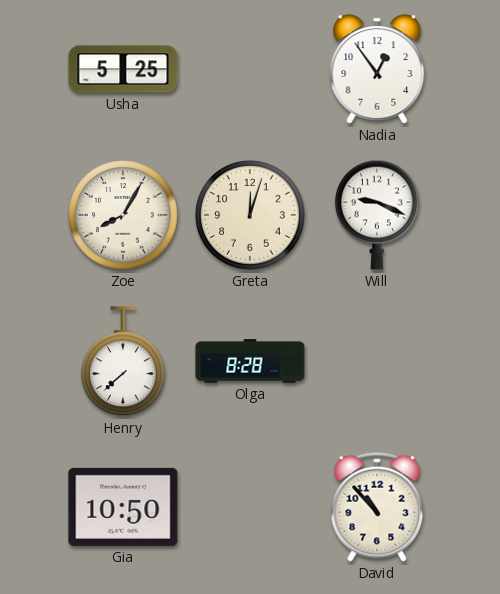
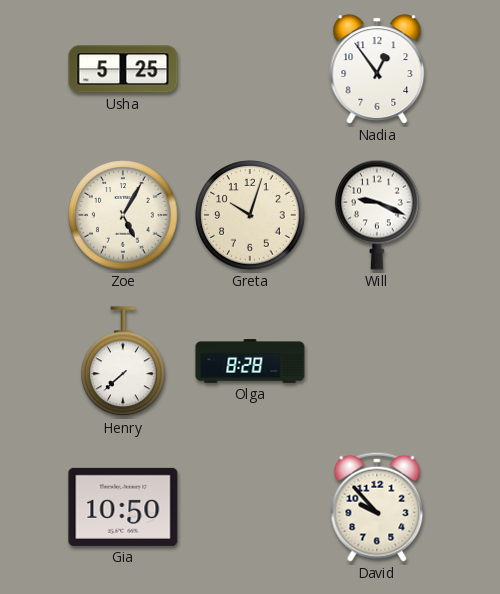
Zoe: 8:05 -> 5:05 (123, 215)
Greta: 12:03 -> 10:03 (250, 215)
David: 10:53 -> 9:53 (377, 507)
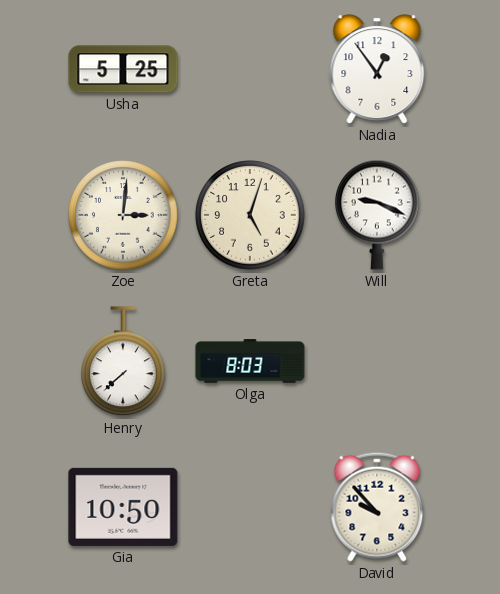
Zoe: 5:05 -> 3:01 (123, 215)
Greta: 10:03 -> 5:03 (250, 215)
Olga: 8:28 -> 8:03 (250, 361)
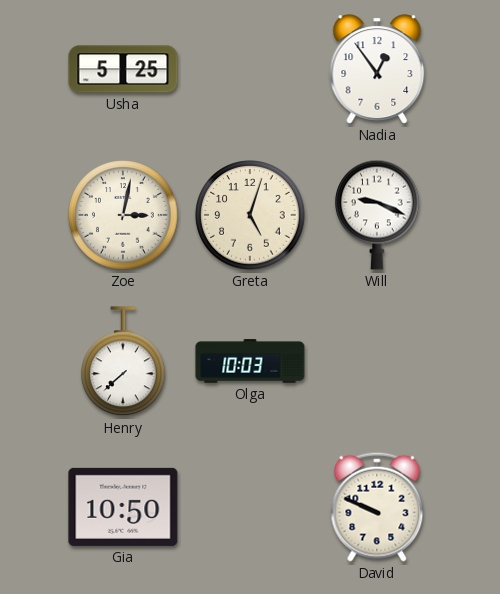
Zoe: 3:01 -> 3:02 (123, 215)
Olga: 8:03 -> 10:03 (250, 361)
David: 9:53 -> 9:49 (377, 507)
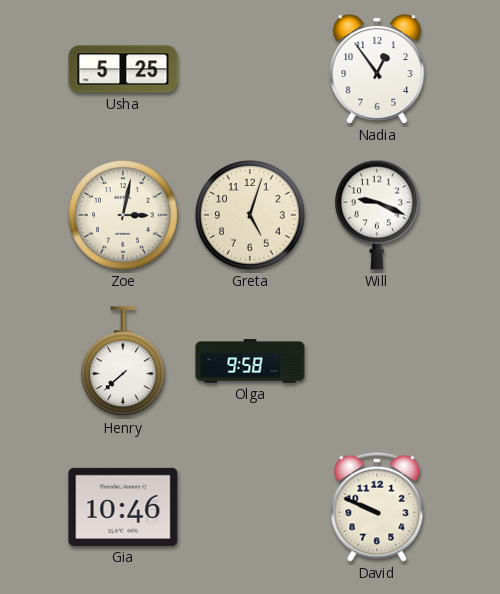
Olga: 10:03 -> 9:58 (250, 361)
Gia: 10:50 -> 10:46 (123, 507)
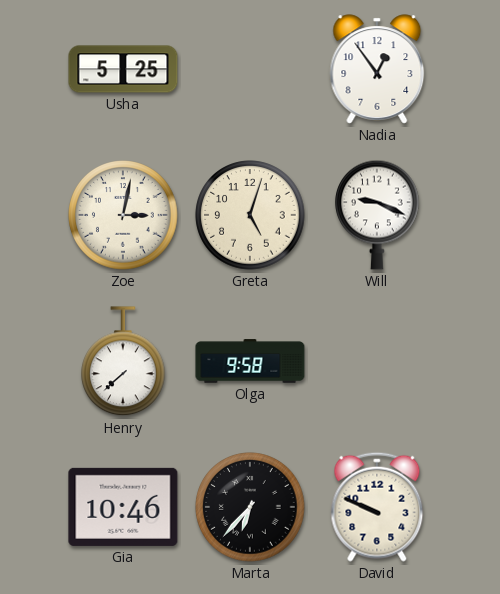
Marta: none -> 6:37 (250, 507)
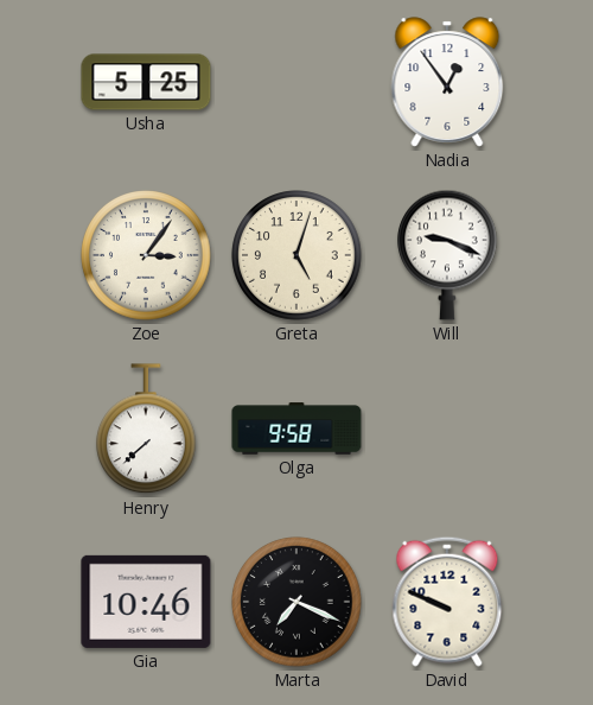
Zoe: 3:02 -> 3:06 (146, 255)
Marta: 6:37 -> 7:19 (296, 602)
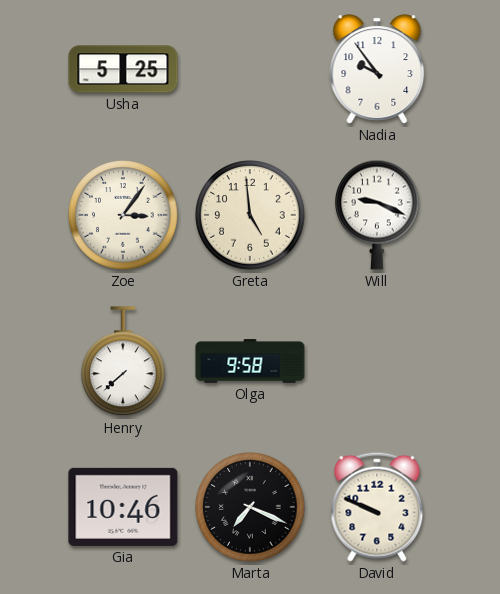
Nadia: 12:54 -> 9:54 (377, 69)
Greta: 5:03 -> 4:59 (250, 215)
